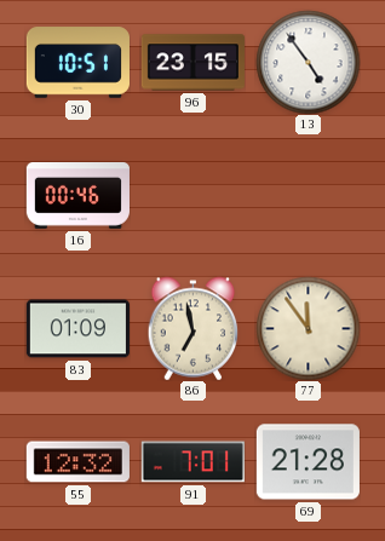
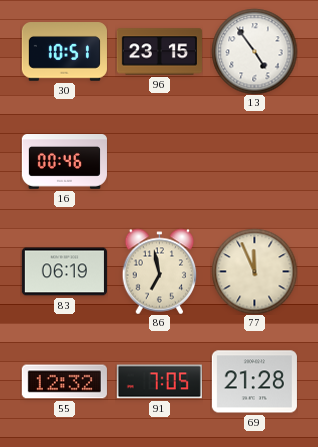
83: 01:09 -> 06:19 (64, 272)
77: 11:54 -> 11:56 (254, 271)
91: 7:01 -> 7:05 (159, 382)
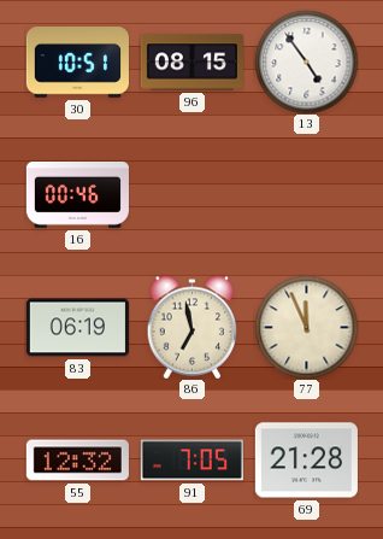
96: 23:15 -> 08:15 (191, 63)
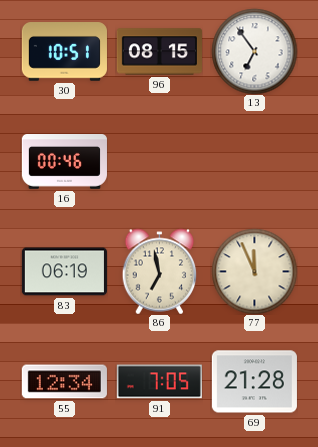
13: 4:54 -> 6:54 (254, 51)
55: 12:32 -> 12:34 (64, 382)
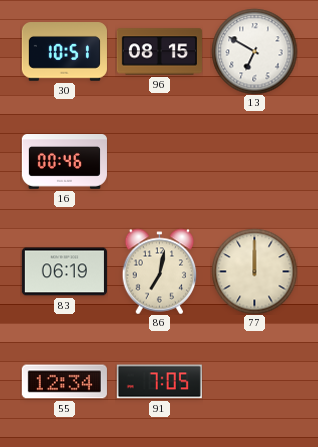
13: 6:54 -> 6:50 (254, 51)
86: 6:58 -> 7:02 (160, 271)
77: 11:56 -> 12:00 (254, 271)
69: 21:28 -> none (254, 382)
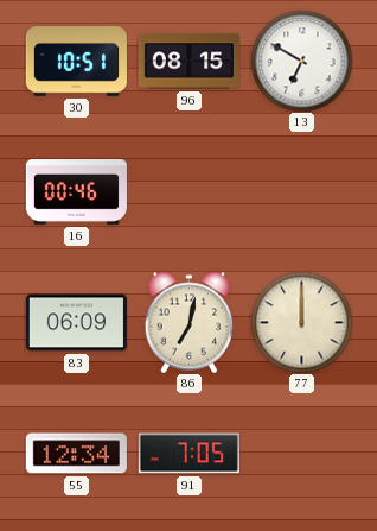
83: 06:19 -> 06:09 (76, 323)
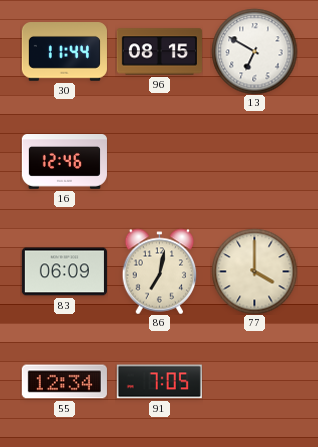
30: 10:51 -> 11:44 (64, 52)
16: 00:46 -> 12:46 (64, 162)
77: 12:00 -> 4:00 (254, 271)
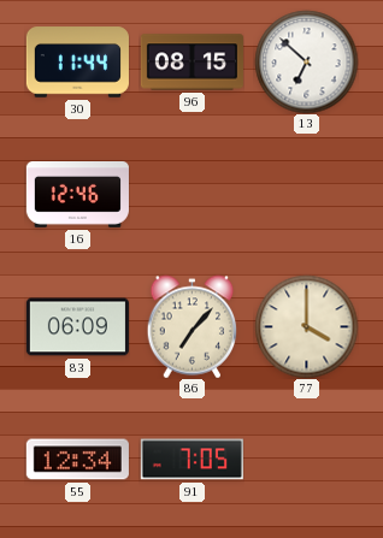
13: 6:50 -> 6:52 (306, 61)
86: 7:02 -> 7:07 (193, 326)
